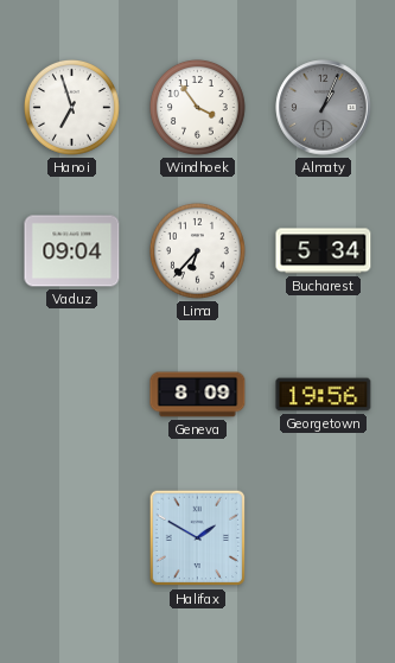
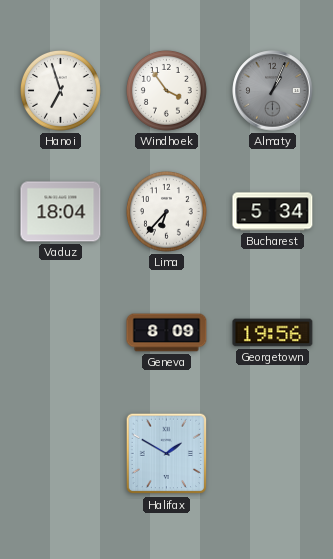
Vaduz: 09:04 -> 18:04 (61, 212)
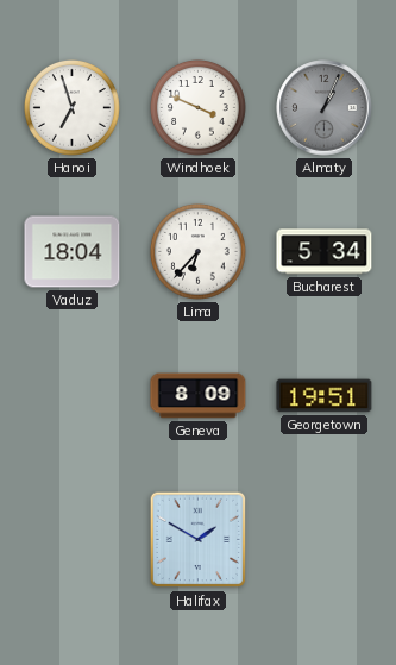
Windhoek: 3:54 -> 3:49 (197, 107)
Georgetown: 19:56 -> 19:51 (325, 396)
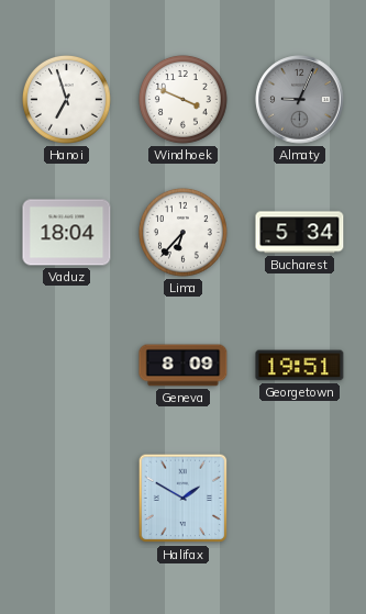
Almaty: 1:04 -> 9:04 (300, 100)
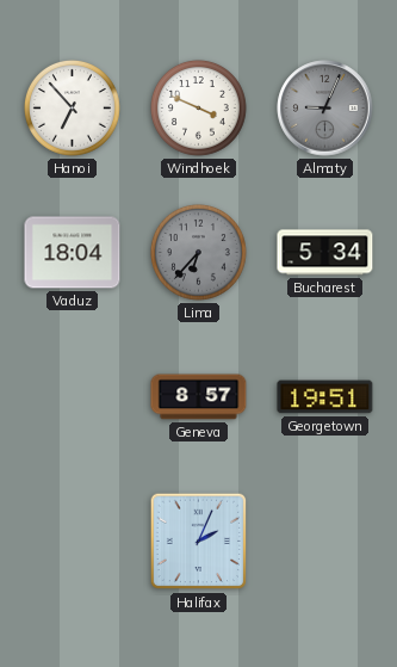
Hanoi: 6:57 -> 6:53 (72, 107)
Lima dial: white -> grey (198, 252)
Geneva: 8:09 -> 8:57 (199, 397)
Halifax: 1:50 -> 2:04 (199, 542)
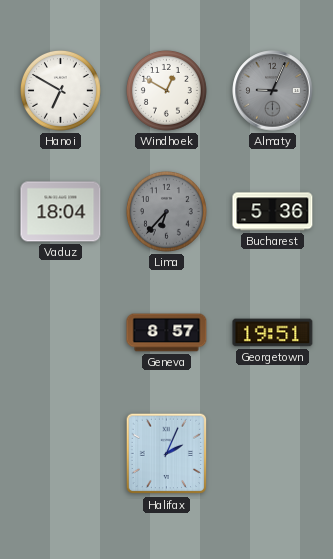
Hanoi: 6:53 -> 6:50 (60, 90)
Windhoek: 3:49 -> 12:50 (166, 90)
Bucharest: 5:34 -> 5:36 (273, 212)
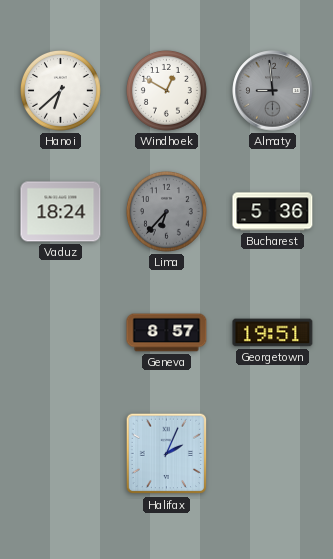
Hanoi: 6:50 -> 6:38 (60, 90)
Almaty: 9:04 -> 8:59 (273, 91)
Vaduz: 18:04 -> 18:24 (61, 212)
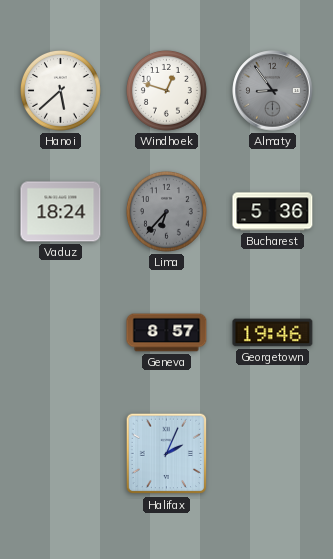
Hanoi: 6:38 -> 5:38 (60, 90)
Windhoek: 12:50 -> 12:48 (166, 90)
Almaty: 8:59 -> 8:54 (273, 91)
Georgetown: 19:51 -> 19:46 (273, 333)
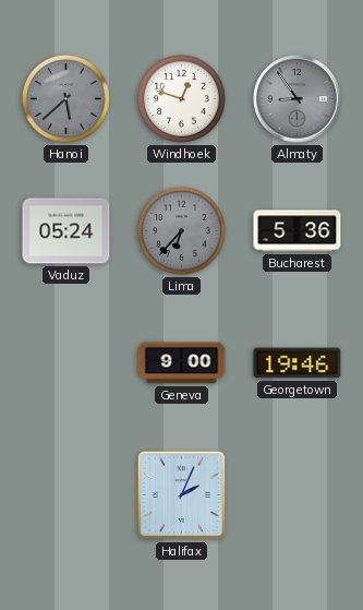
Hanoi dial: white -> grey (65, 98)
Vaduz: 18:24 -> 05:24 (66, 231)
Geneva: 8:57 -> 9:00 (182, 363)
